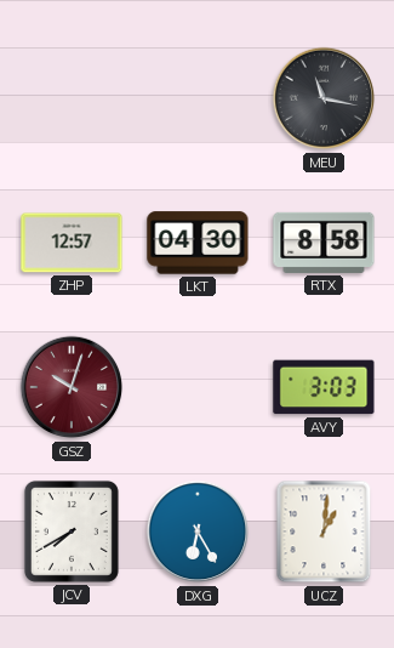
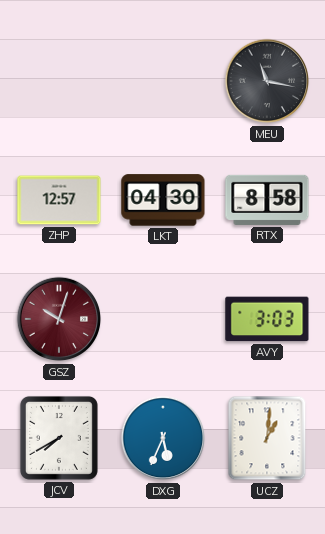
DXG: 6:25 -> 5:34 (163, 438)
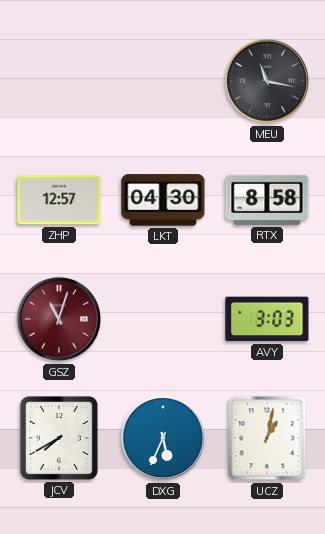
GSZ: 10:03 -> 11:03 (59, 319)
UCZ: 1:01 -> 1:02 (267, 438)
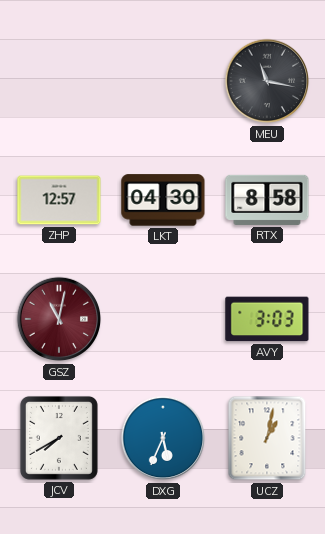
GSZ: 11:03 -> 11:02 (59, 319)
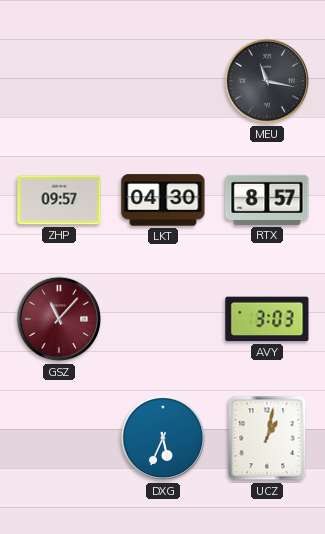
ZHP: 12:57 -> 09:57 (59, 200)
RTX: 8:58 -> 8:57 (267, 200)
GSZ: 11:02 -> 11:07 (59, 319)
JCV: 7:40 -> none (59, 438)
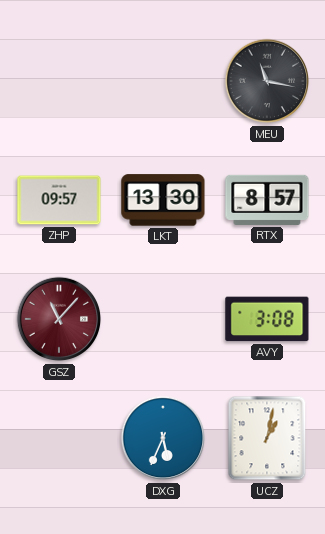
LKT: 04:30 -> 13:30 (163, 200)
AVY: 3:03 -> 3:08 (267, 319)
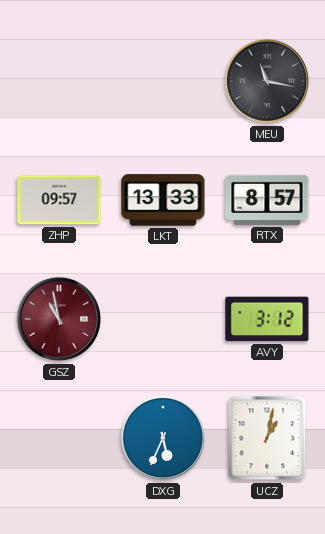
LKT: 13:30 -> 13:33 (163, 200)
GSZ: 11:07 -> 10:58 (59, 319)
AVY: 3:08 -> 3:12 (267, 319)
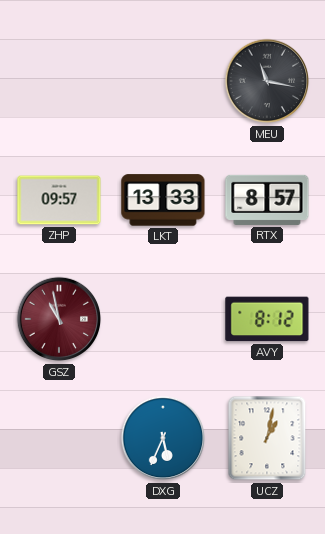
AVY: 3:12 -> 8:12 (267, 319)
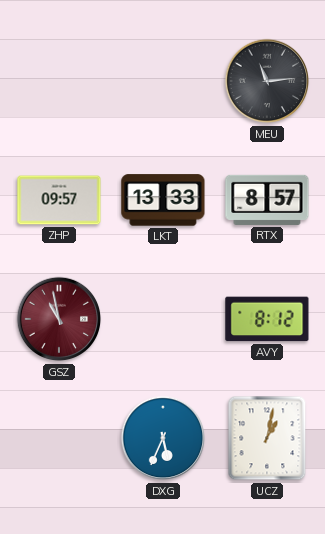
MEU: 11:17 -> 11:14 (267, 81)
